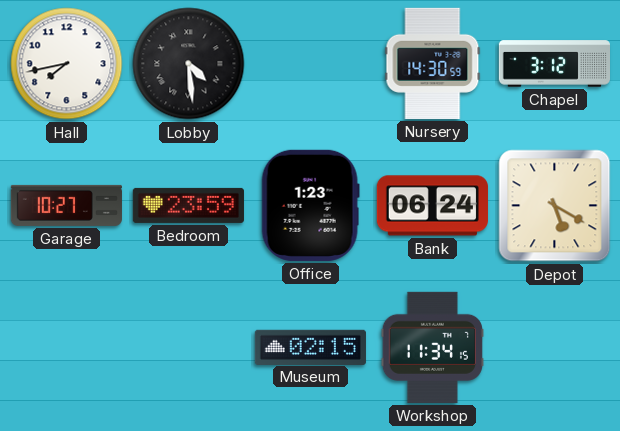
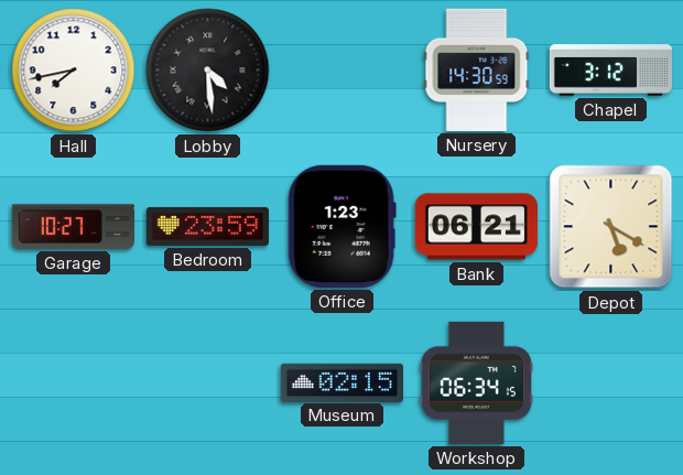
Bank: 06:24 -> 06:21 (476, 227)
Workshop: 11:34 -> 06:34 (476, 382)
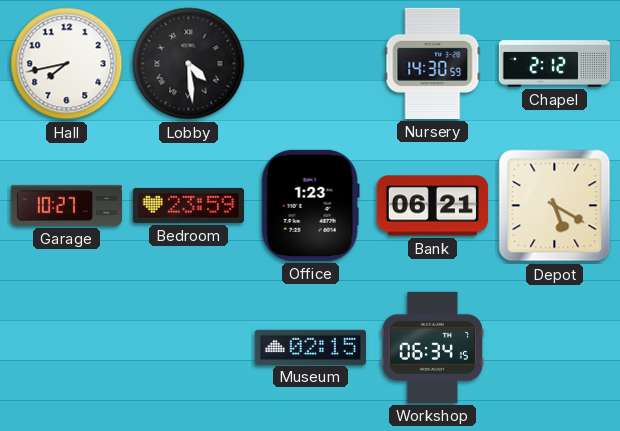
Chapel: 3:12 -> 2:12 (554, 64)
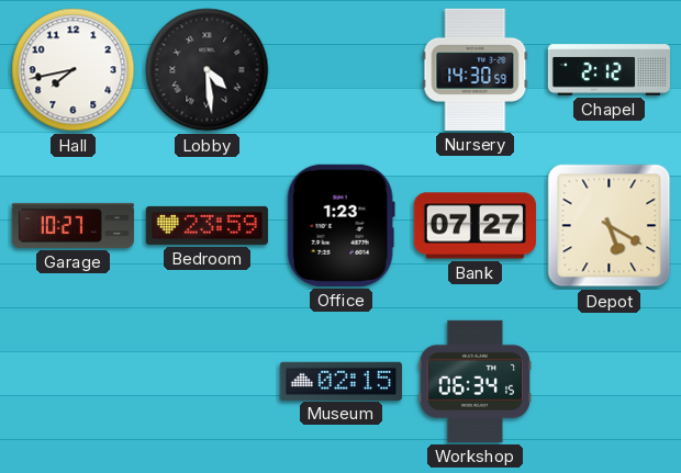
Bank: 06:21 -> 07:27 (475, 226)
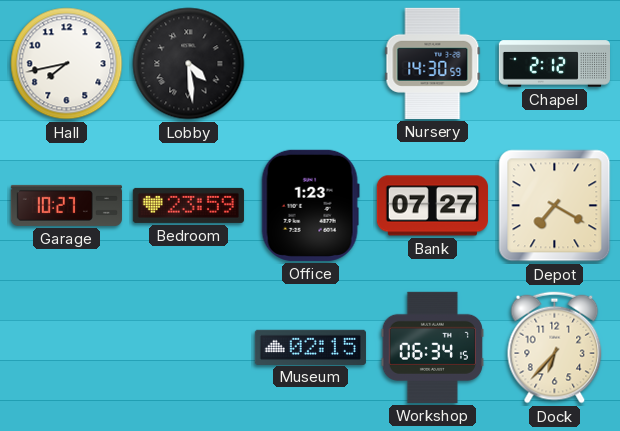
Depot: 5:20 -> 7:20 (555, 206)
Dock: none -> 6:37 (555, 348)
